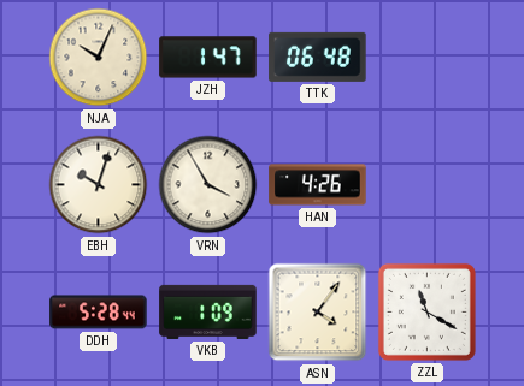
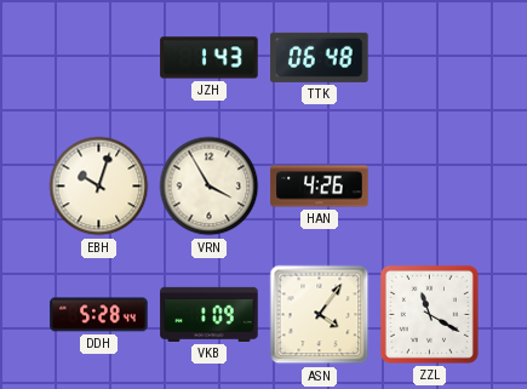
NJA: 10:04 -> none (99, 58)
JZH: 1:47 -> 1:43 (210, 58)
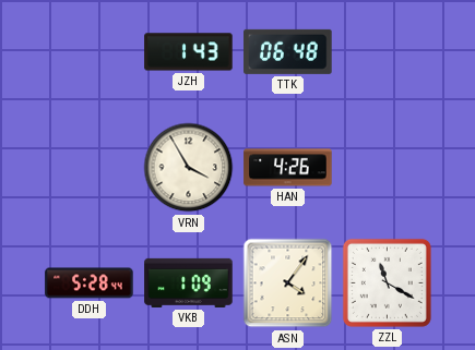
EBH: 10:03 -> none (99, 187)
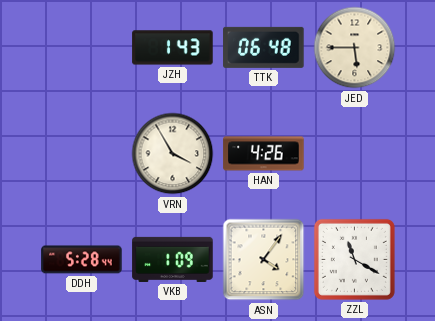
JED: none -> 5:45 (355, 48)
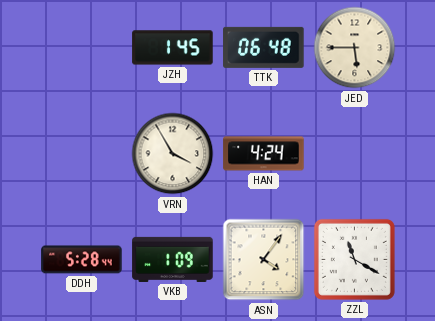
JZH: 1:43 -> 1:45 (173, 48)
HAN: 4:26 -> 4:24 (264, 154)
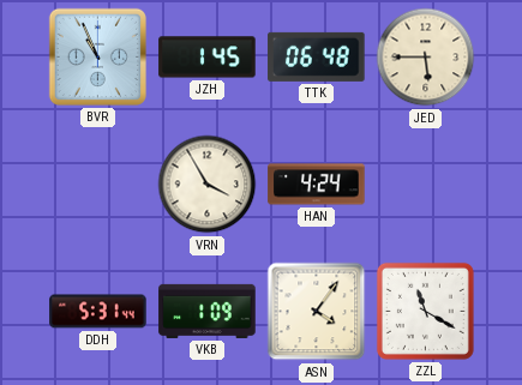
BVR: none -> 10:56 (97, 56)
DDH: 5:28 -> 5:31 (98, 312)
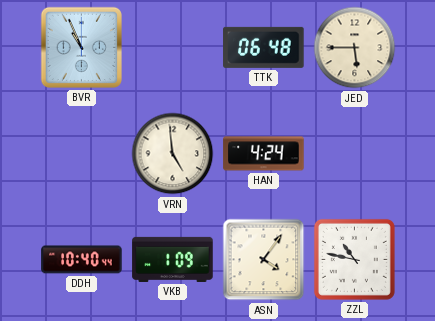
JZH: 1:45 -> none (208, 58)
VRN: 3:55 -> 4:59 (173, 154)
DDH: 5:31 -> 10:40 (82, 260)
ZZL: 11:20 -> 10:47 (354, 259)
